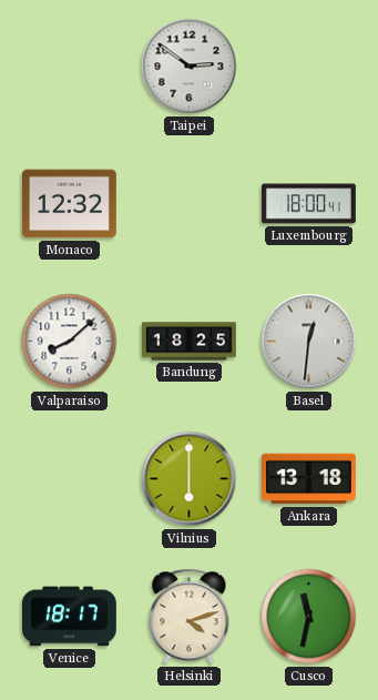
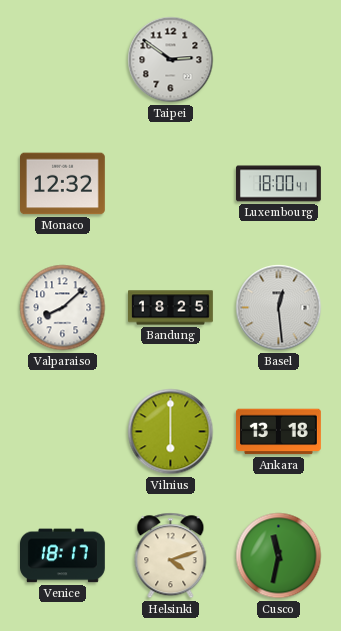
Basel: 12:31 -> 12:29 (279, 308)
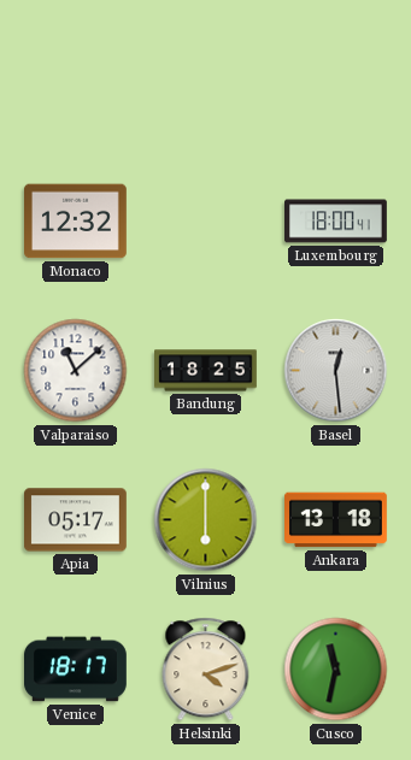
Taipei: 2:51 -> none (171, 60)
Valparaiso: 8:08 -> 11:08 (76, 371)
Apia: none -> 05:17 (76, 520)
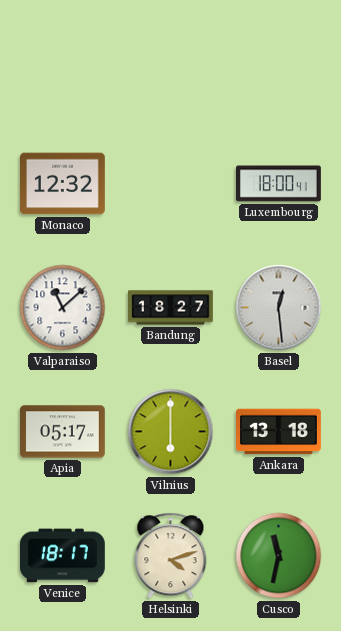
Bandung: 18:25 -> 18:27 (171, 308)
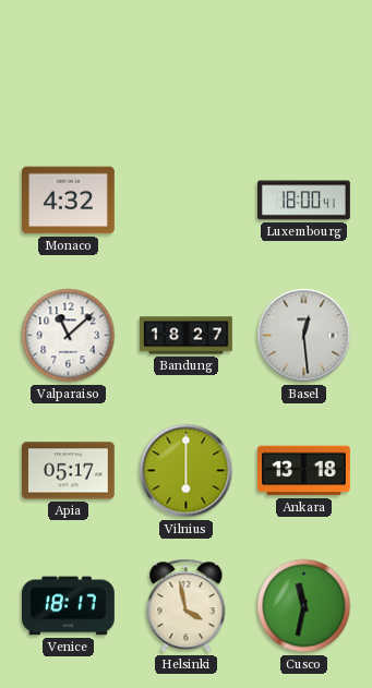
Monaco: 12:32 -> 4:32 (69, 201)
Helsinki: 4:12 -> 3:58 (187, 606)
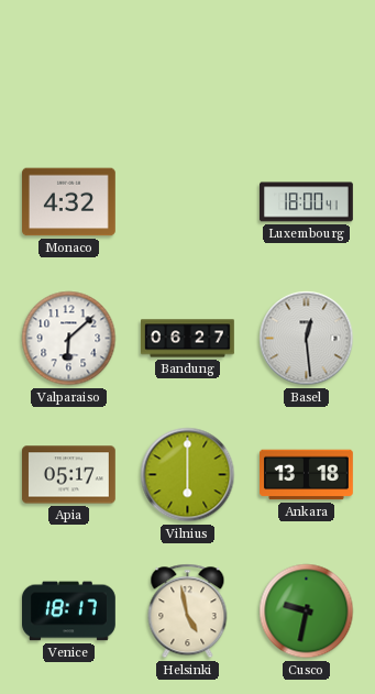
Valparaiso: 11:08 -> 6:08 (69, 339)
Bandung: 18:27 -> 06:27 (188, 339)
Helsinki: 3:58 -> 4:58 (188, 612)
Cusco: 11:32 -> 9:32 (307, 612)
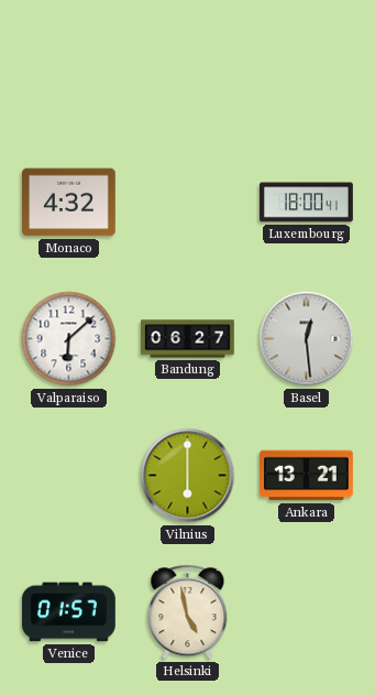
Apia: 05:17 -> none (69, 475)
Ankara: 13:18 -> 13:21 (307, 476)
Venice: 18:17 -> 01:57 (69, 612)
Cusco: 9:32 -> none (307, 612)
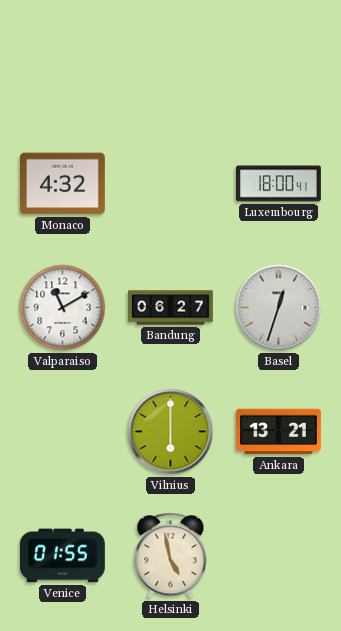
Valparaiso: 6:08 -> 11:10 (63, 308)
Basel: 12:29 -> 12:33 (279, 308)
Venice: 01:57 -> 01:55 (63, 556)
